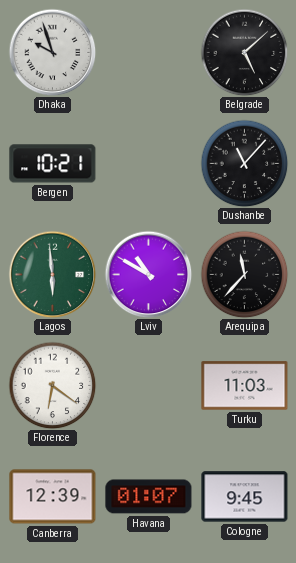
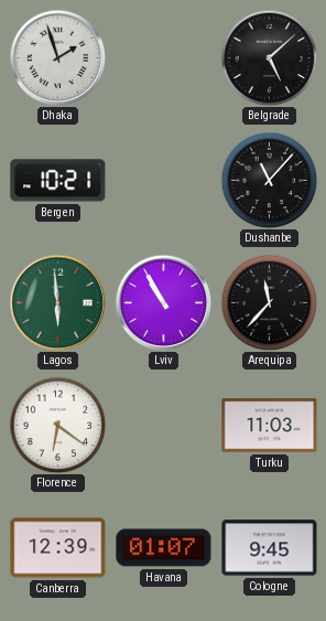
Dhaka: 9:57 -> 1:57 (57, 57)
Lviv: 10:50 -> 10:55 (163, 302)
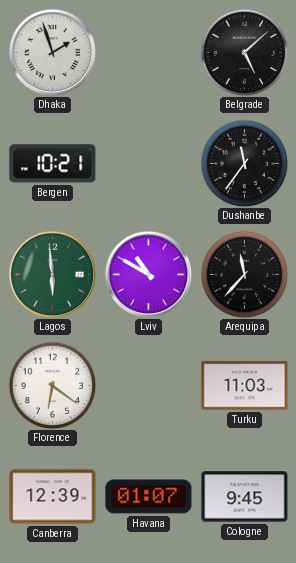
Dushanbe: 11:07 -> 11:36 (244, 163)
Lviv: 10:55 -> 10:50 (148, 274)
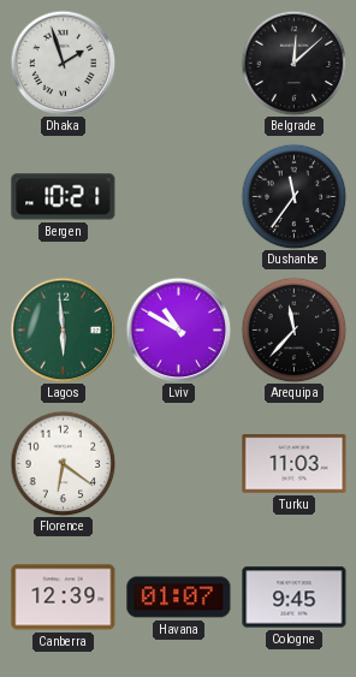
Belgrade: 5:08 -> 12:08 (293, 63)
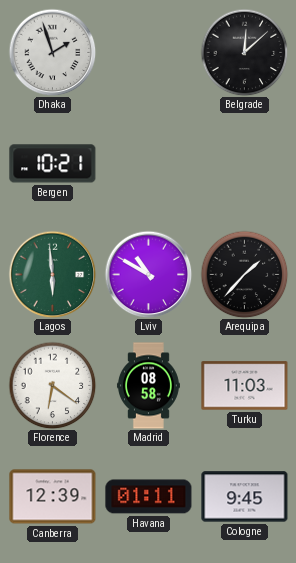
Dushanbe: 11:36 -> none (293, 196)
Arequipa: 11:37 -> 1:37 (244, 274)
Madrid: none -> 08:58 (148, 386)
Havana: 01:07 -> 01:11 (149, 497)
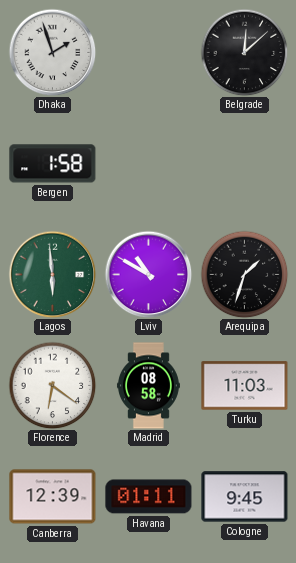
Bergen: 10:21 -> 1:58 (53, 164)
Arequipa: 1:37 -> 1:33 (244, 274)
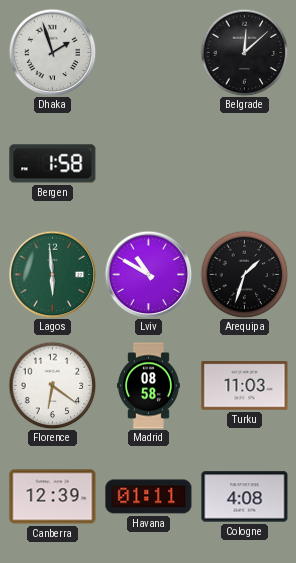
Cologne: 9:45 -> 4:08 (245, 497)
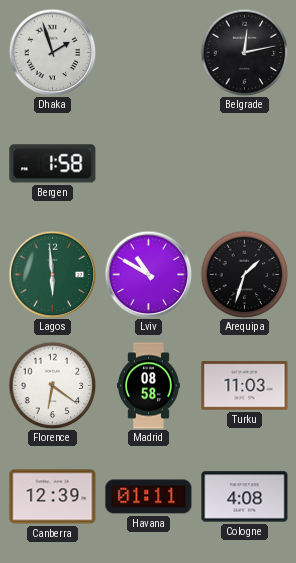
Belgrade: 12:08 -> 12:13 (244, 52)
